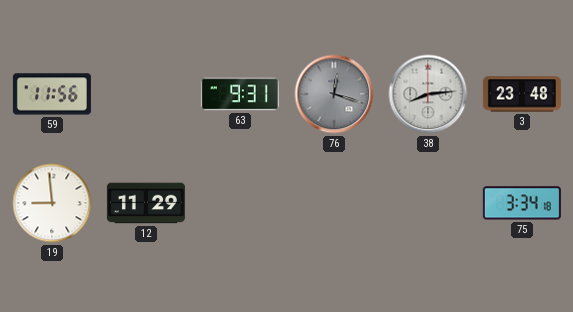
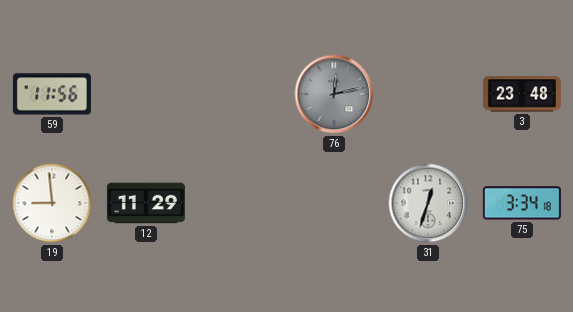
63: 9:31 -> none (240, 94)
76: 12:18 -> 12:13 (334, 94)
38: 8:14 -> none (428, 94)
31: none -> 12:33 (428, 203)
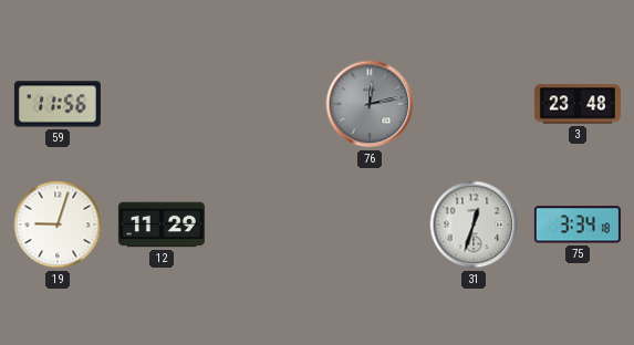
19: 8:59 -> 9:03 (58, 224)
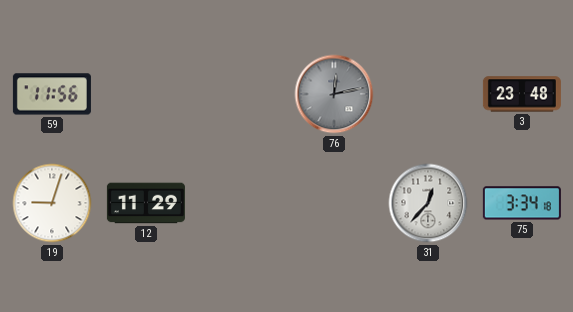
31: 12:33 -> 12:37 (428, 203)
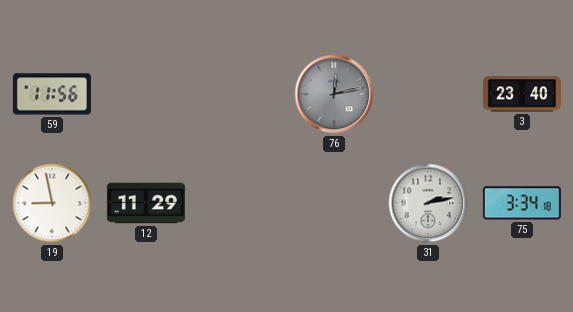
3: 23:48 -> 23:40 (522, 94)
19: 9:03 -> 8:58 (52, 203)
31: 12:37 -> 2:13 (428, 203)
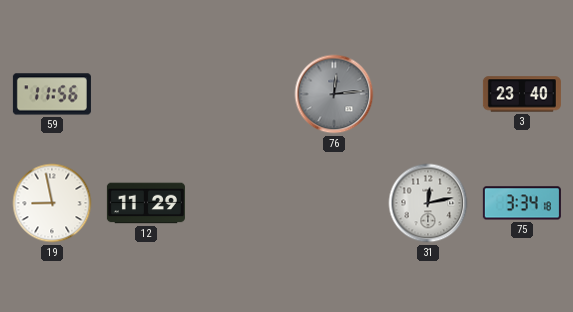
76: 12:13 -> 12:14 (334, 94)
31: 2:13 -> 12:13 (428, 203)
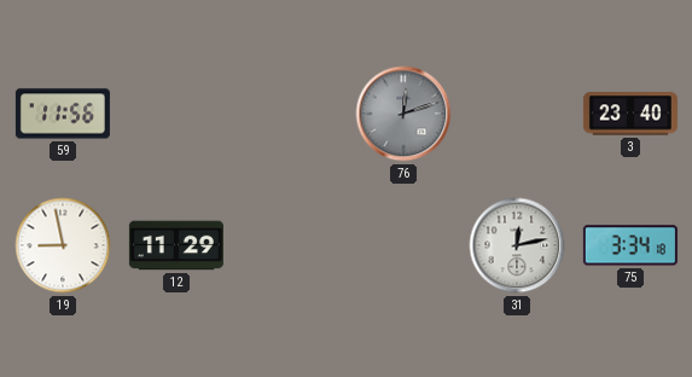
76: 12:14 -> 12:12 (403, 114)
